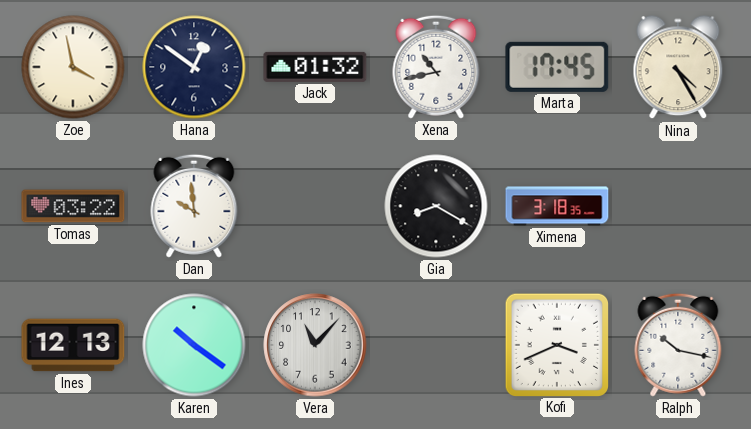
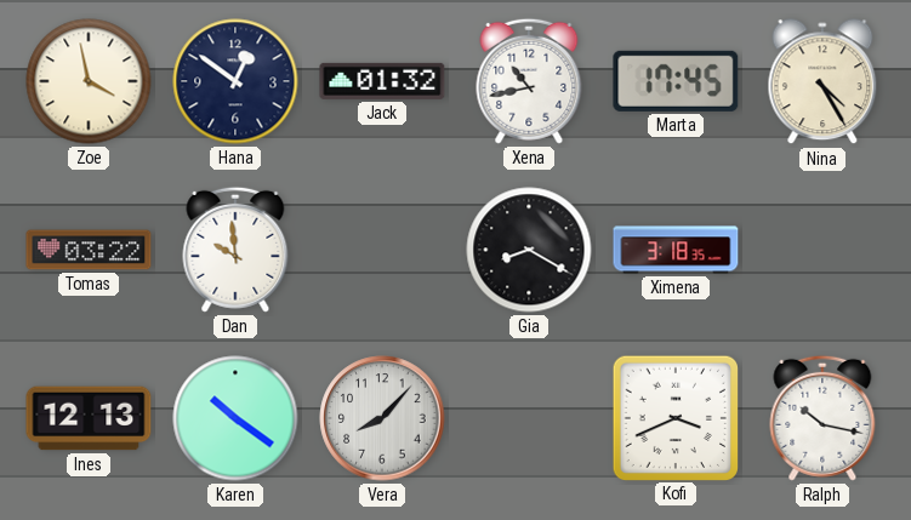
Vera: 11:07 -> 8:07 (382, 418)
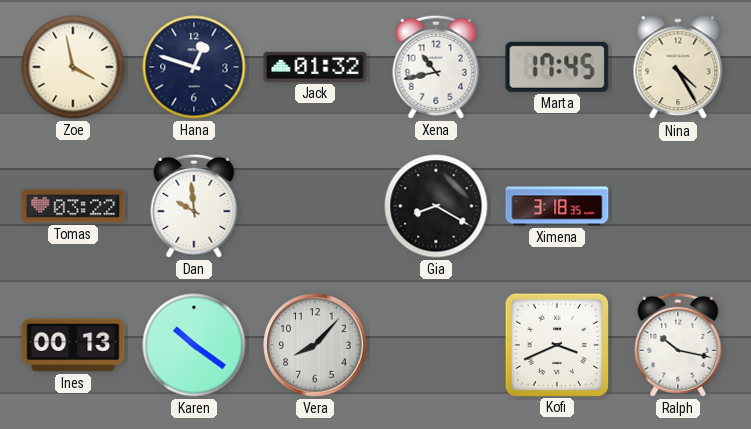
Hana: 12:51 -> 12:48 (194, 67)
Ines: 12:13 -> 00:13 (73, 345)
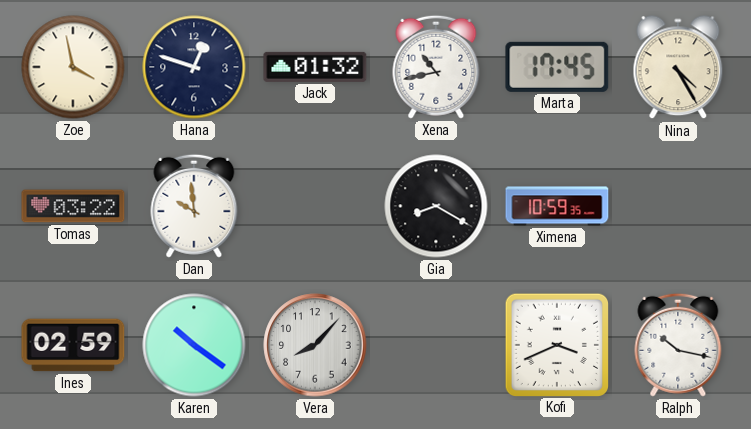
Ximena: 3:18 -> 10:59 (557, 206)
Ines: 00:13 -> 02:59 (73, 345)
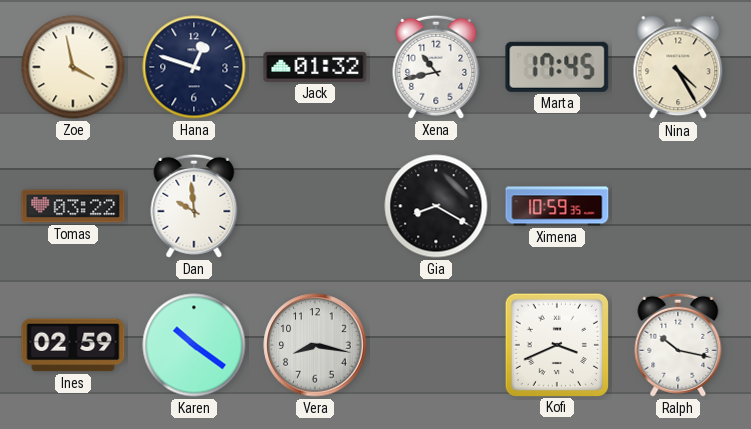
Vera: 8:07 -> 8:17 (315, 345)
